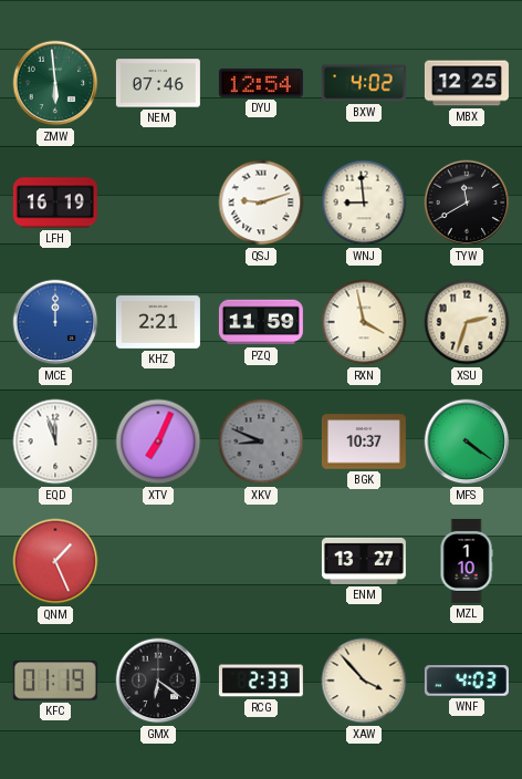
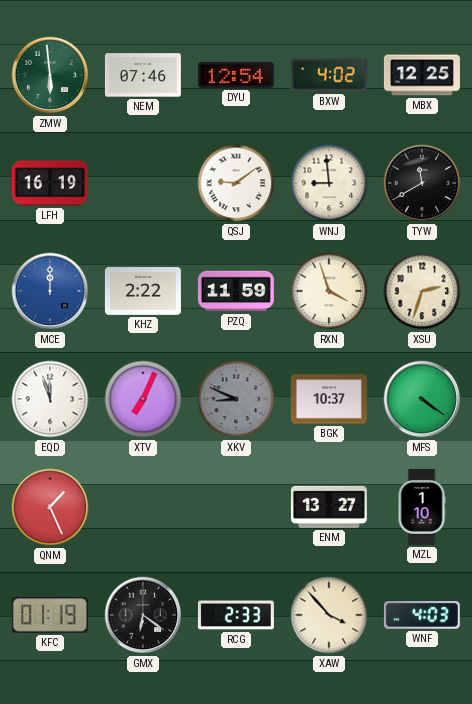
QSJ: 9:12 -> 9:09 (236, 183)
KHZ: 2:21 -> 2:22 (143, 292)
RXN: 3:58 -> 3:57 (329, 291)
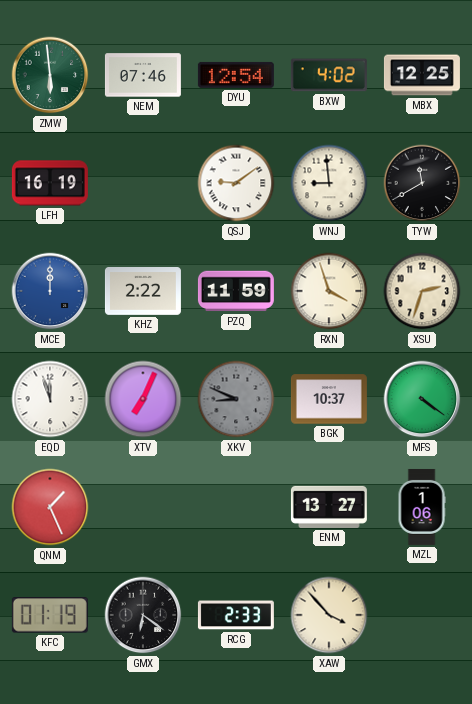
MZL: 1:10 -> 1:06 (422, 507)
WNF: 4:03 -> none (422, 616)
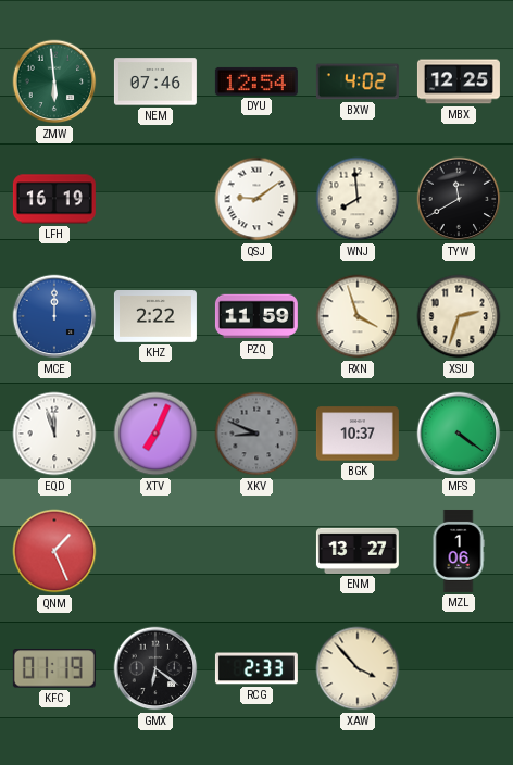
WNJ: 8:59 -> 7:59 (358, 199)
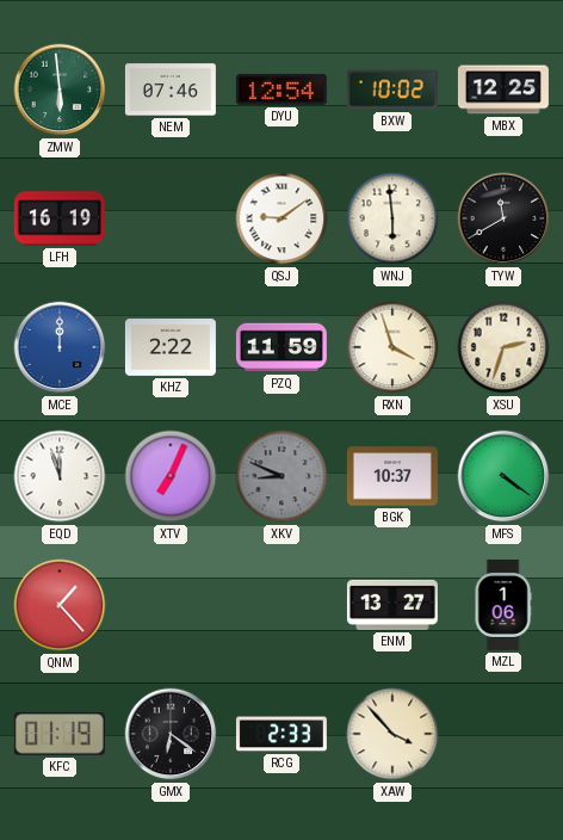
BXW: 4:02 -> 10:02 (392, 89)
WNJ: 7:59 -> 5:59 (392, 218)
QNM: 1:26 -> 1:23 (60, 605)
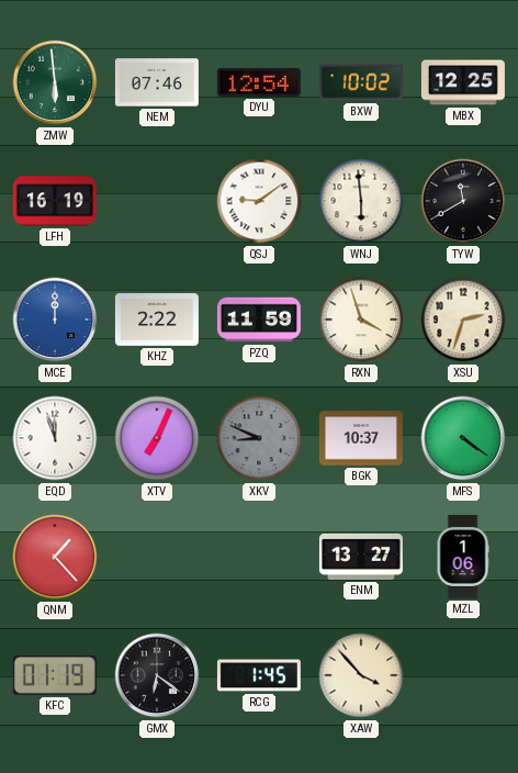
RCG: 2:33 -> 1:45 (259, 675)
